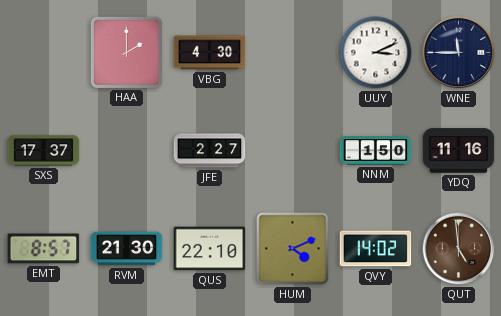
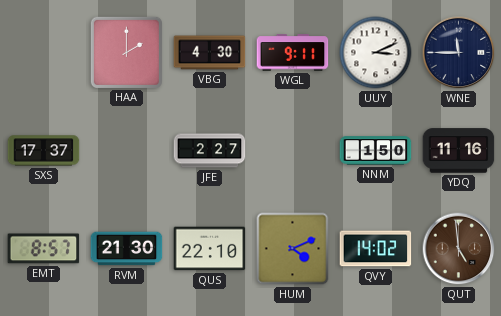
WGL: none -> 9:11 (293, 53)
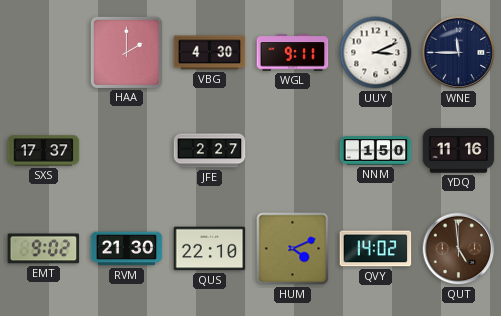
EMT: 8:57 -> 9:02 (44, 249)
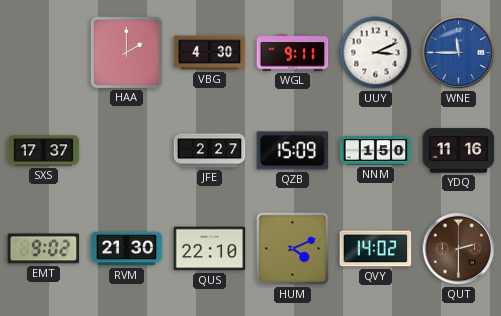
WNE dial: navy -> blue (459, 53)
QZB: none -> 15:09 (293, 151)
QUT: 4:59 -> 2:30 (459, 249)
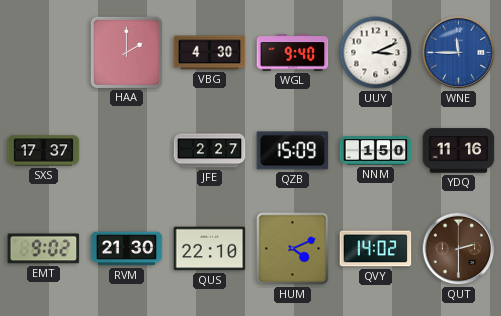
WGL: 9:11 -> 9:40 (293, 53)
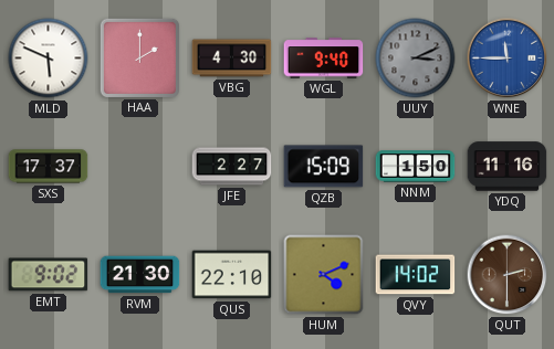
MLD: none -> 5:49 (49, 59)
UUY dial: white -> grey (416, 59)
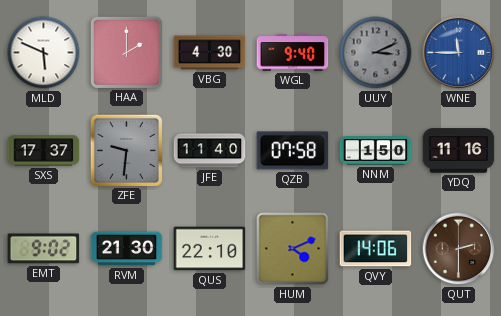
ZFE: none -> 9:31 (126, 150)
JFE: 2:27 -> 11:40 (210, 151)
QZB: 15:09 -> 07:58 (293, 151)
QVY: 14:02 -> 14:06 (376, 249)
